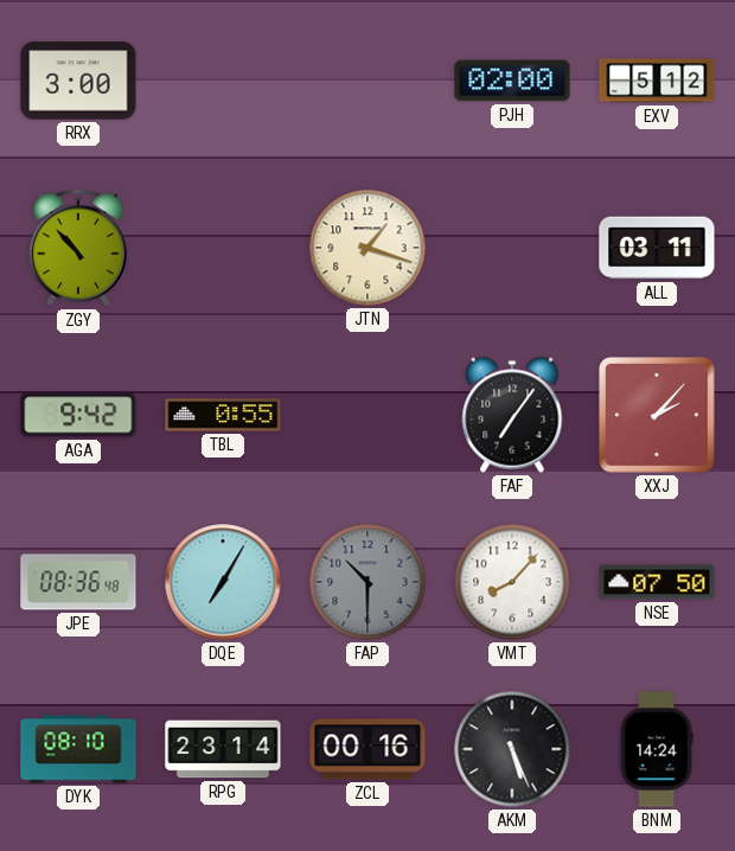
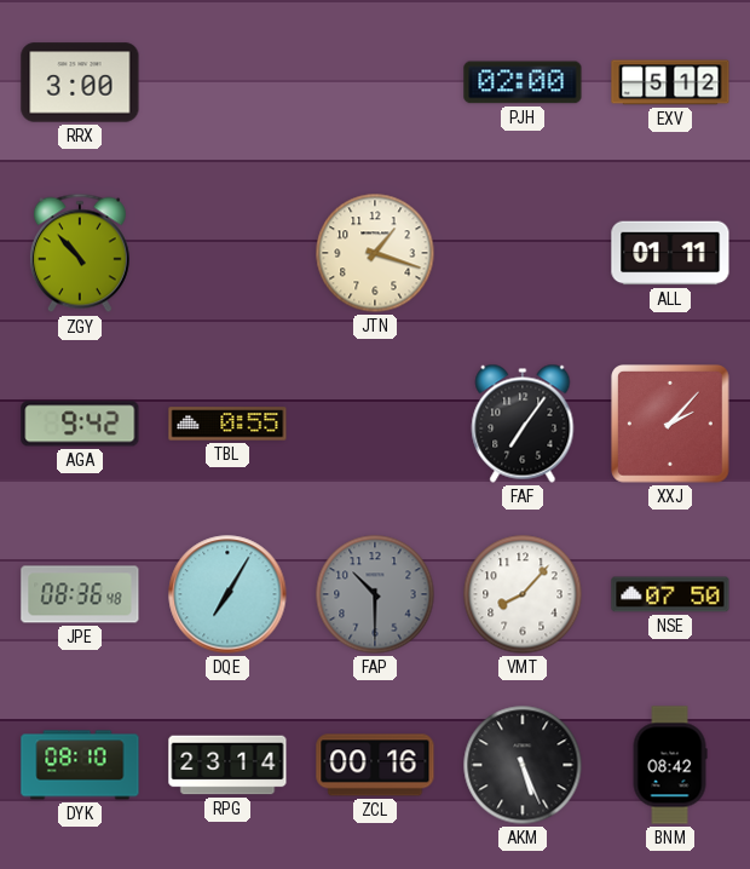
ALL: 03:11 -> 01:11 (670, 253)
BNM: 14:24 -> 08:42 (670, 765)
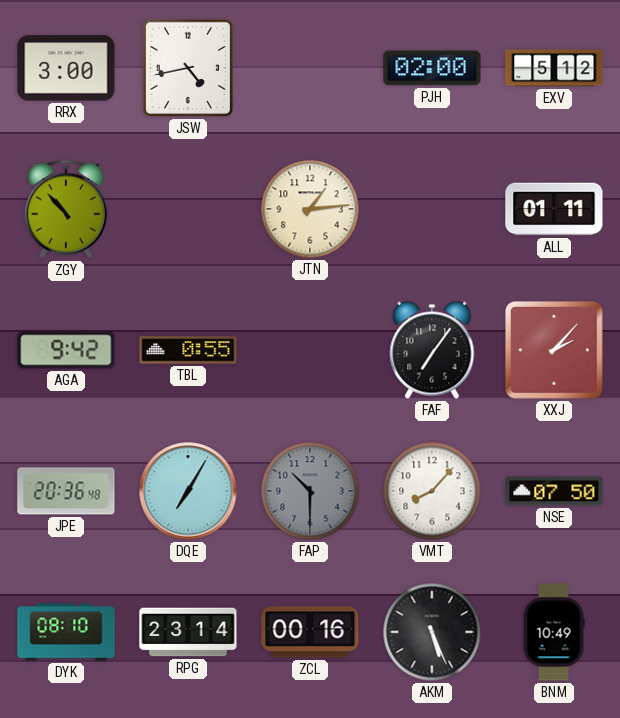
JSW: none -> 4:43 (188, 68)
JTN: 1:18 -> 1:14 (310, 209)
JPE: 08:36 -> 20:36 (66, 491)
BNM: 08:42 -> 10:49 (554, 632)
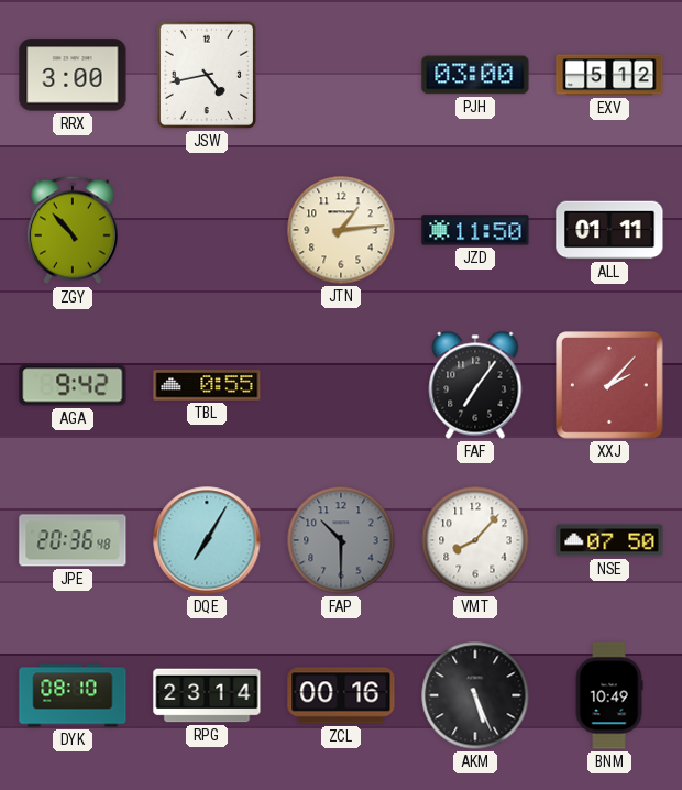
PJH: 02:00 -> 03:00 (475, 75)
JZD: none -> 11:50 (475, 230)
